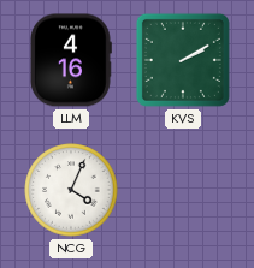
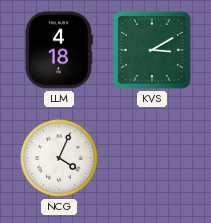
LLM: 4:16 -> 4:18 (59, 50)
KVS: 2:10 -> 3:10 (152, 50)
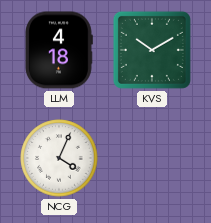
KVS: 3:10 -> 10:10 (152, 50)
